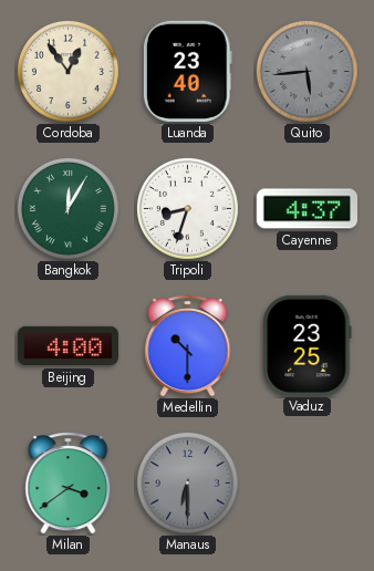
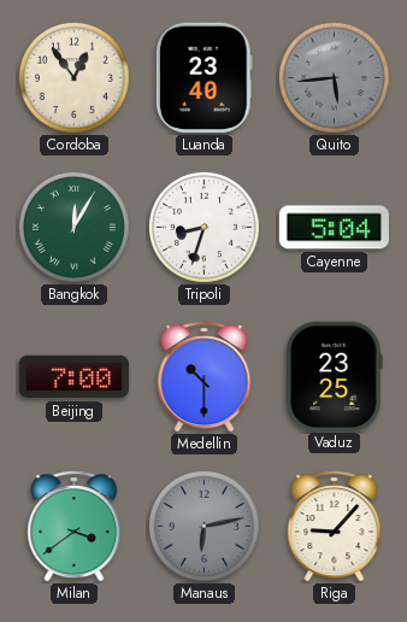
Cayenne: 4:37 -> 5:04 (334, 228)
Beijing: 4:00 -> 7:00 (73, 377)
Manaus: 6:30 -> 6:13 (203, 526)
Riga: none -> 9:07 (335, 527)
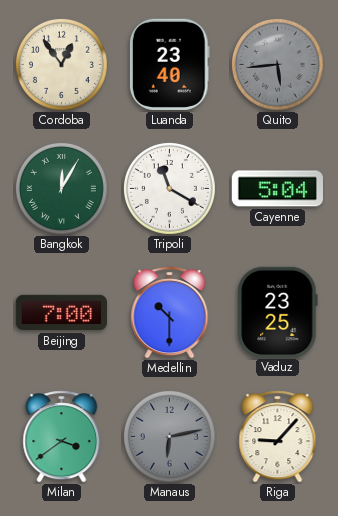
Tripoli: 8:33 -> 11:20 (169, 188)
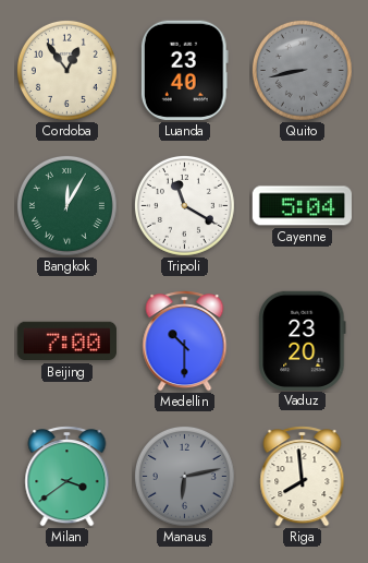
Quito: 5:44 -> 8:43 (302, 70)
Vaduz: 23:25 -> 23:20 (303, 340)
Riga: 9:07 -> 7:59 (303, 477)
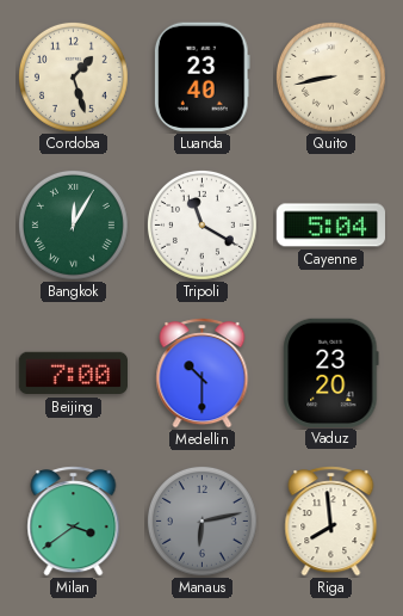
Cordoba: 12:54 -> 1:27 (73, 76)
Quito dial: grey -> cream (330, 76)
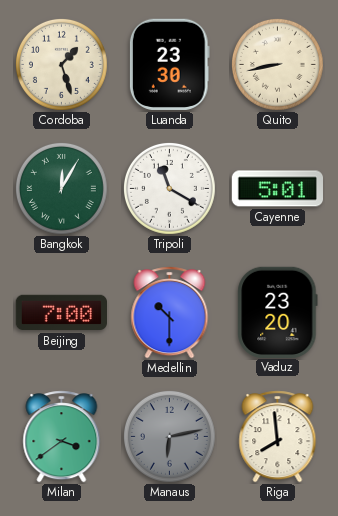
Luanda: 23:40 -> 23:30 (169, 64)
Cayenne: 5:04 -> 5:01 (277, 189)
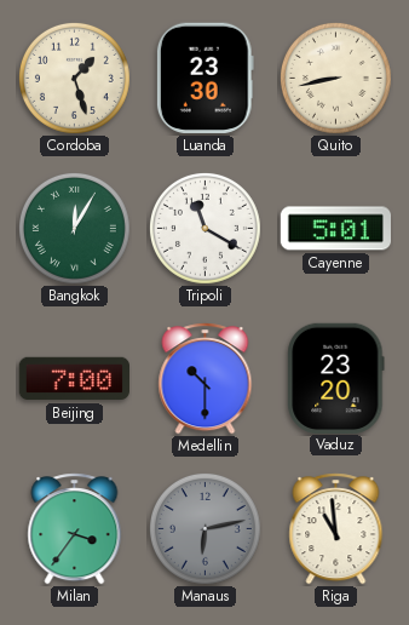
Milan: 3:39 -> 3:36 (75, 529)
Riga: 7:59 -> 10:59 (336, 529)
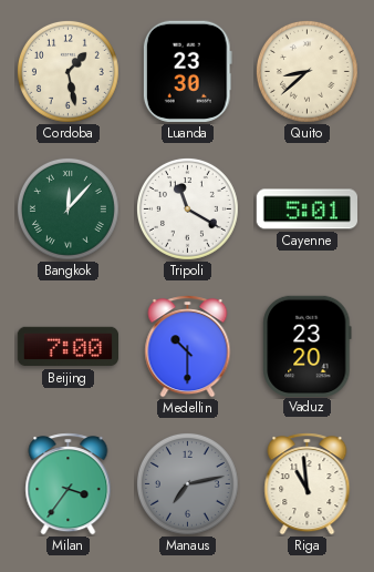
Cordoba: 1:27 -> 1:28 (67, 71)
Quito: 8:43 -> 8:38 (307, 71)
Bangkok: 12:05 -> 12:07 (67, 208)
Manaus: 6:13 -> 7:13 (187, 483)
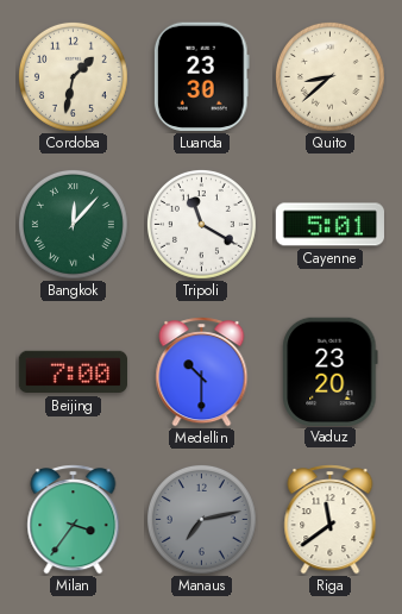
Cordoba: 1:28 -> 1:32 (73, 76)
Riga: 10:59 -> 11:39 (331, 520)
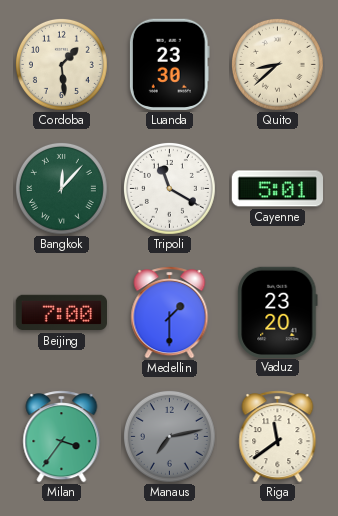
Cordoba: 1:32 -> 1:29 (61, 64)
Medellin: 10:30 -> 1:30 (170, 313)
